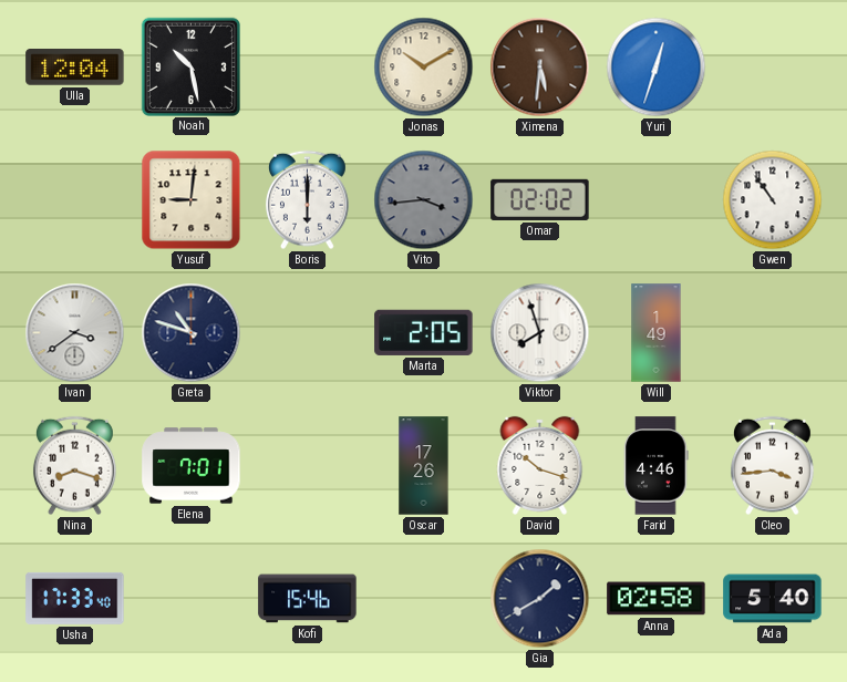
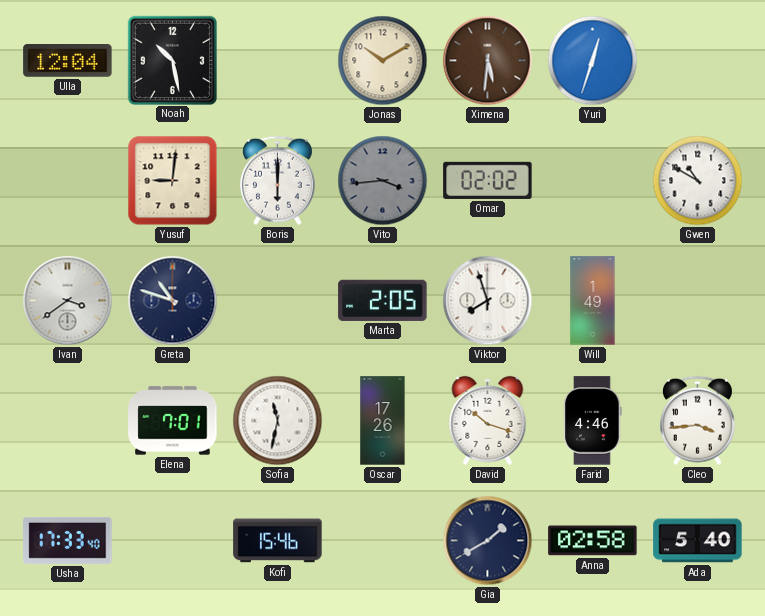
Gwen: 10:54 -> 10:50 (698, 181)
Nina: 8:18 -> none (74, 466)
Sofia: none -> 11:32 (278, 421)
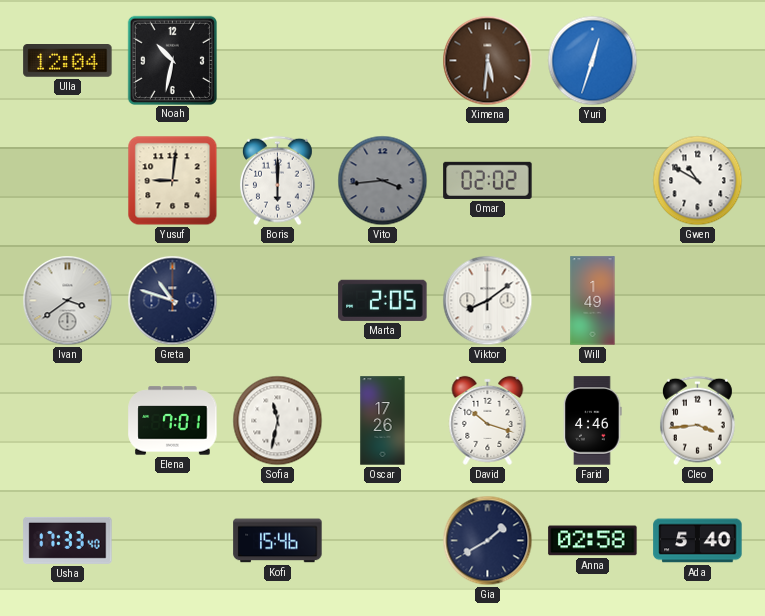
Noah: 10:28 -> 10:32 (172, 60)
Jonas: 10:10 -> none (383, 61)
Viktor: 7:57 -> 8:09 (488, 301)
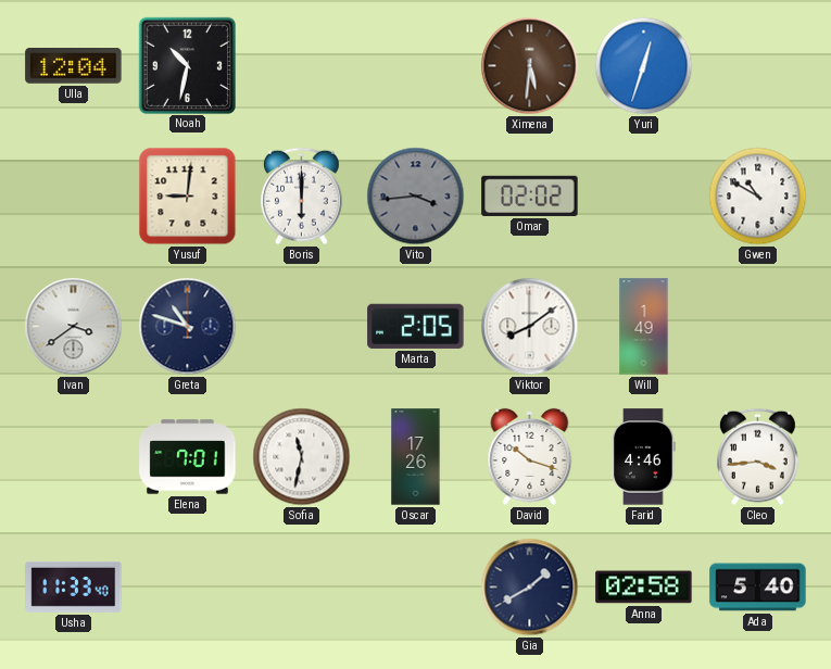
Usha: 17:33 -> 11:33 (74, 586)
Kofi: 15:46 -> none (278, 541)
